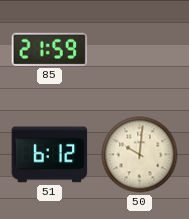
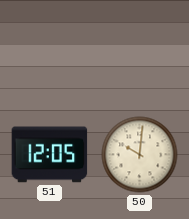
85: 21:59 -> none (50, 49)
51: 6:12 -> 12:05 (50, 155)
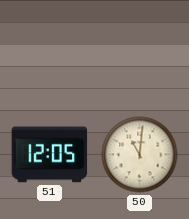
50: 10:01 -> 11:01 (140, 155)
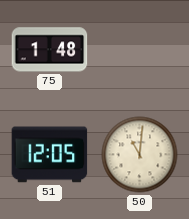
75: none -> 1:48 (50, 50)
